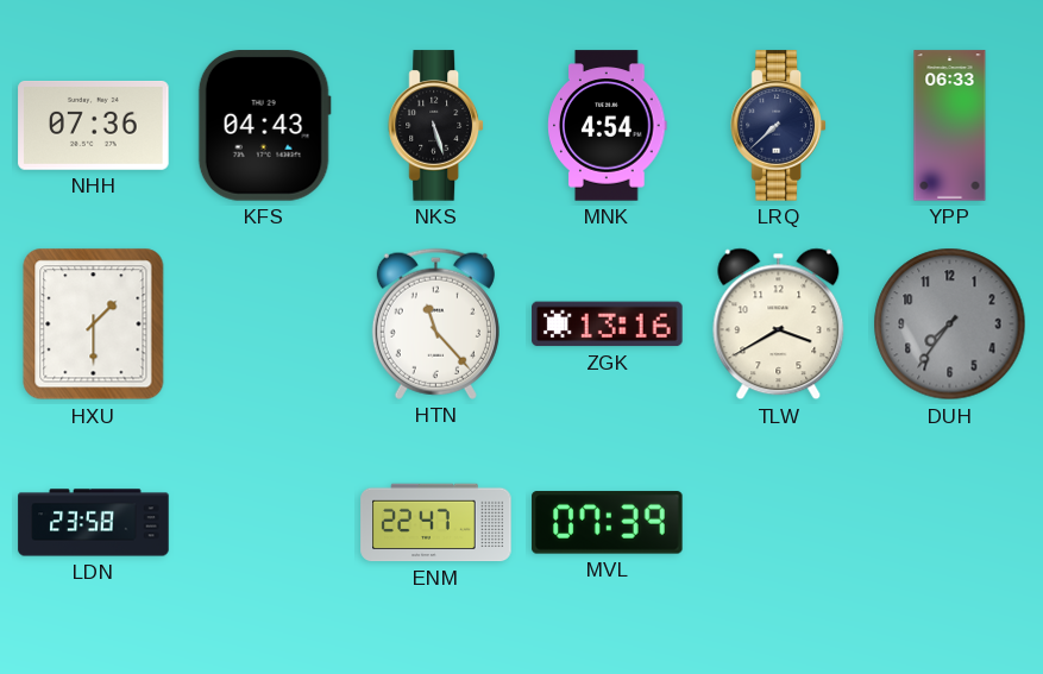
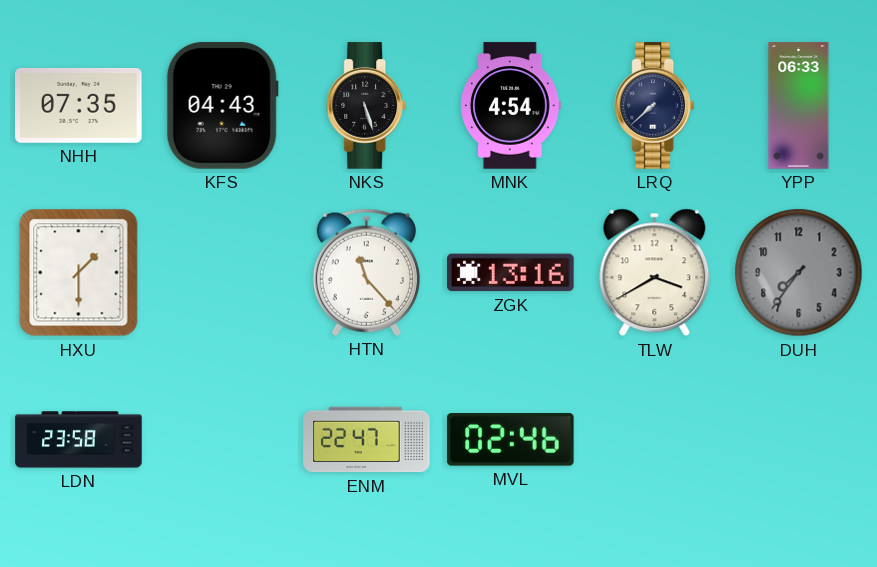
NHH: 07:36 -> 07:35 (79, 105)
MVL: 07:39 -> 02:46 (511, 440)
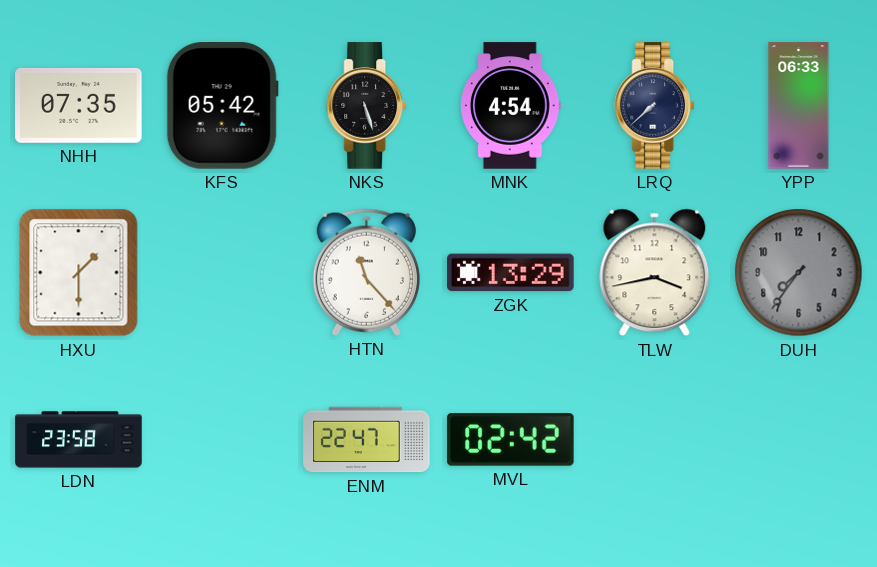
KFS: 04:43 -> 05:42 (222, 106)
ZGK: 13:16 -> 13:29 (511, 273)
TLW: 3:40 -> 3:43 (655, 273)
MVL: 02:46 -> 02:42 (511, 440)
